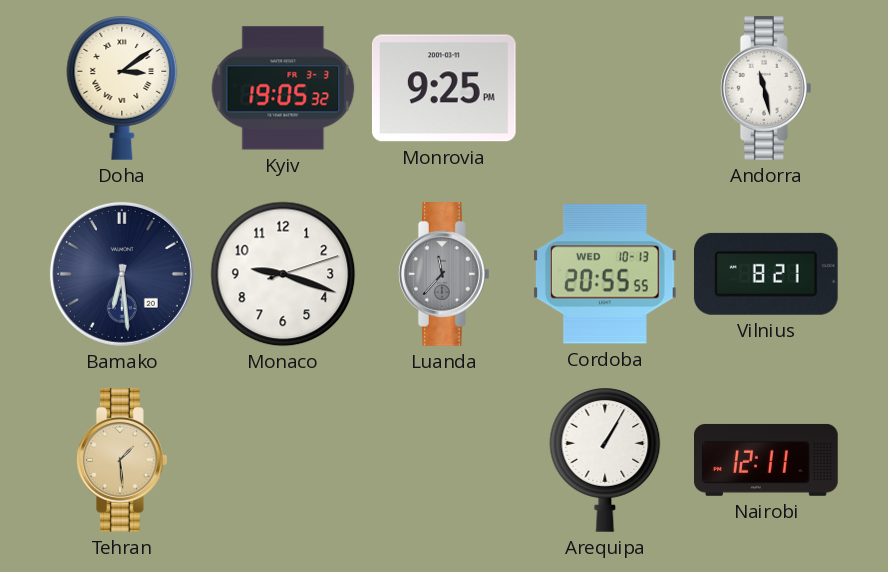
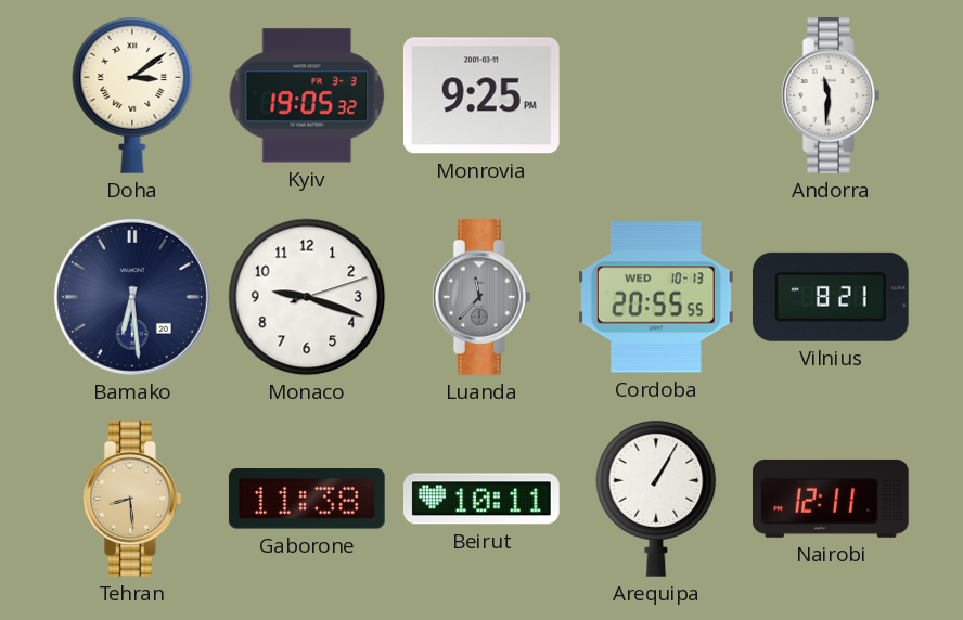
Andorra: 11:28 -> 11:31 (832, 96)
Tehran: 1:29 -> 8:29 (133, 500)
Gaborone: none -> 11:38 (307, 499)
Beirut: none -> 10:11 (483, 499)
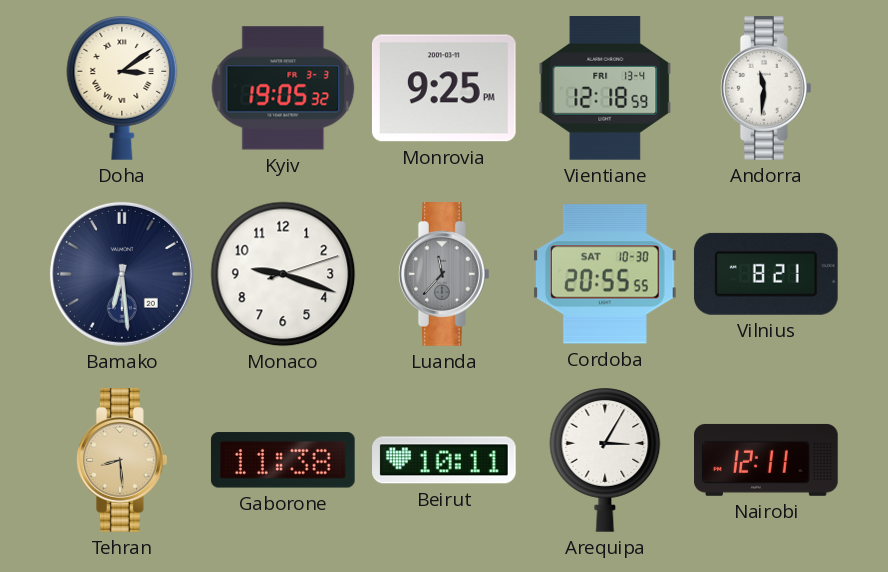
Vientiane: none -> 12:18 (605, 89)
Cordoba date: WED 10-13 -> SAT 10-30 (605, 274)
Arequipa: 1:05 -> 3:05 (605, 460)
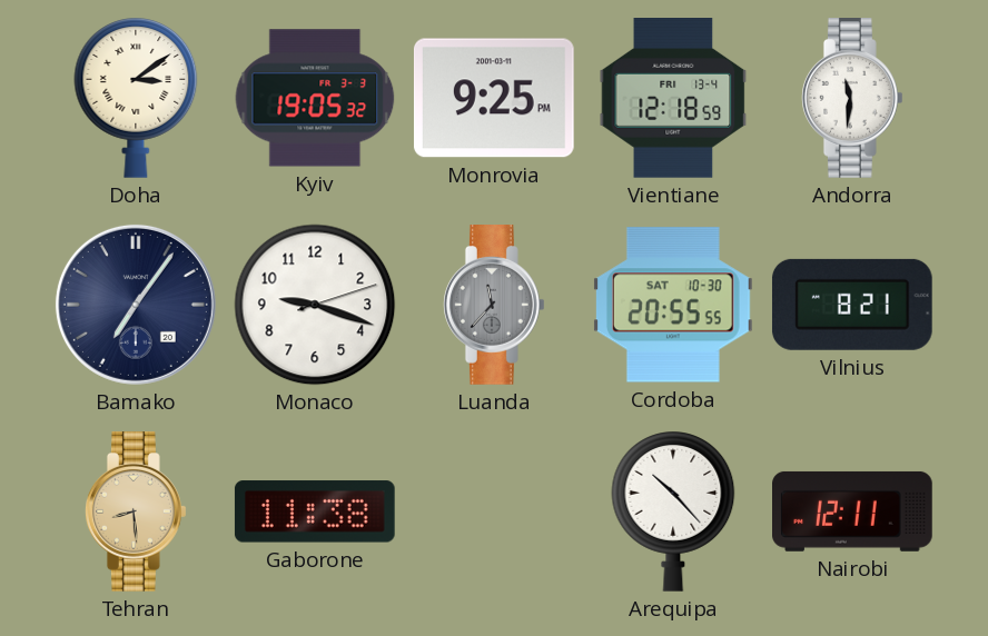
Bamako: 6:29 -> 7:06 (136, 305)
Beirut: 10:11 -> none (445, 460)
Arequipa: 3:05 -> 10:23 (673, 511)
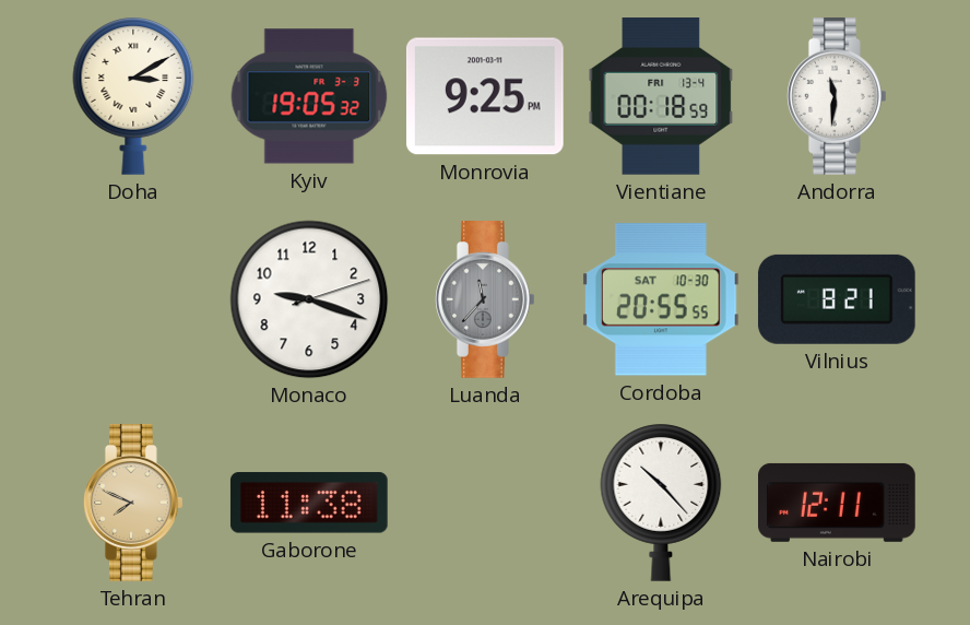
Doha: 3:09 -> 3:10 (133, 96)
Vientiane: 12:18 -> 00:18 (661, 97)
Bamako: 7:06 -> none (136, 305)
Tehran: 8:29 -> 7:49 (134, 504)
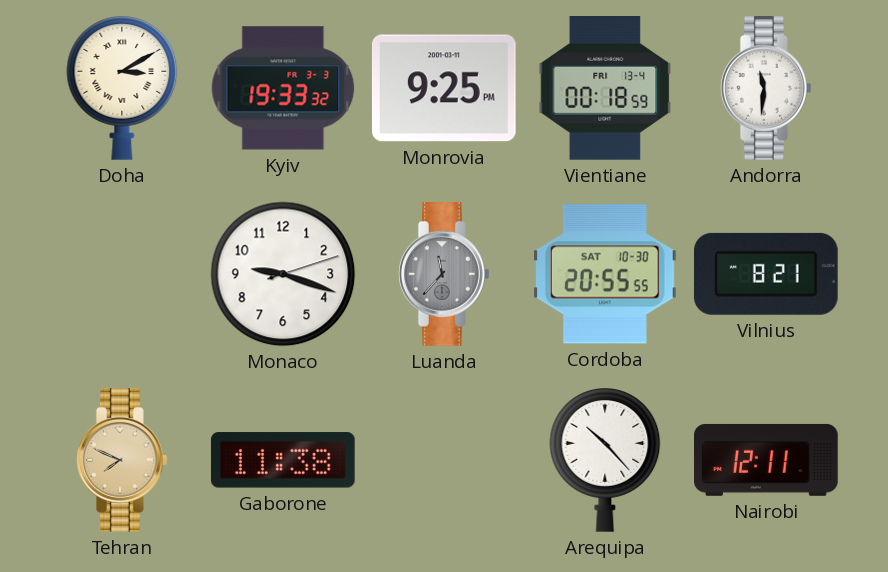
Kyiv: 19:05 -> 19:33 (283, 88)
